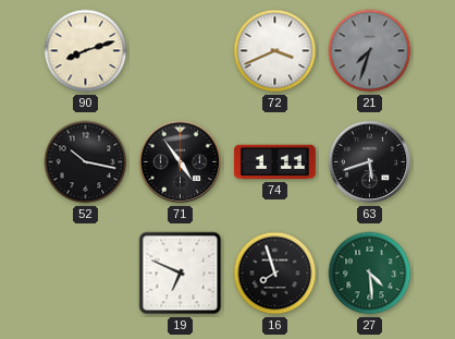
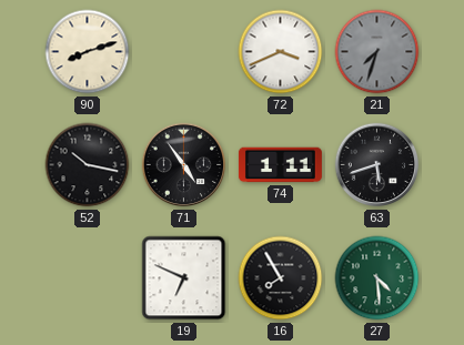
16: 7:57 -> 7:55 (281, 278)
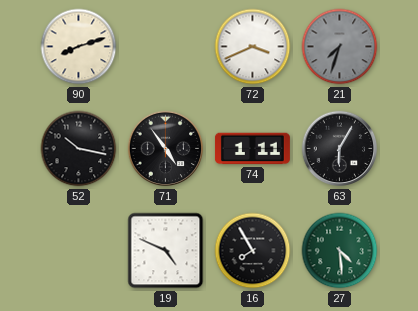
63: 5:42 -> 6:05 (340, 149)
19: 6:49 -> 4:49 (166, 251)
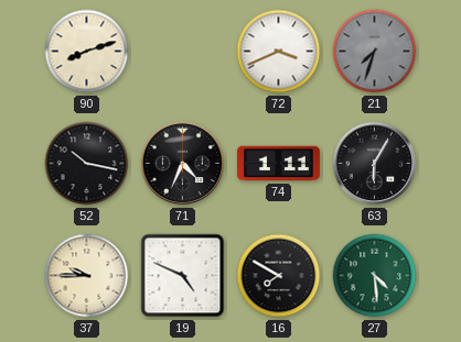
71: 4:54 -> 4:34 (183, 164)
37: none -> 9:45 (87, 276)
16: 7:55 -> 7:50 (279, 276)
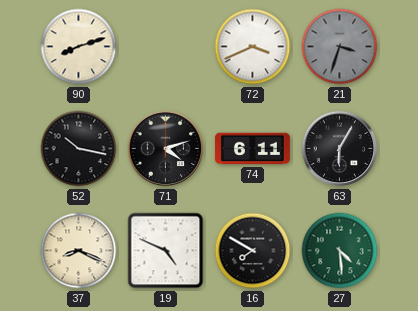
21: 7:33 -> 3:33 (340, 47)
71: 4:34 -> 4:12 (166, 149)
74: 1:11 -> 6:11 (252, 149)
37: 9:45 -> 8:19 (79, 251)
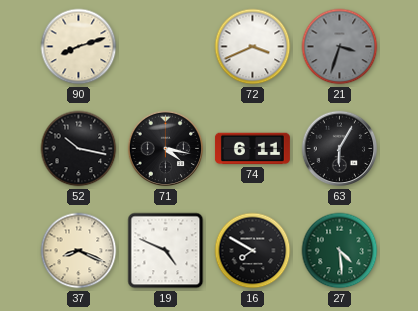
71: 4:12 -> 4:17 (166, 149)
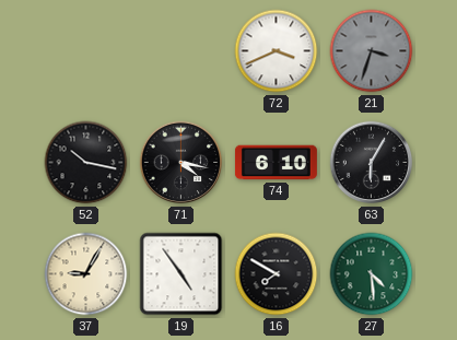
90: 8:12 -> none (79, 47)
74: 6:11 -> 6:10 (276, 163)
37: 8:19 -> 9:05 (86, 274)
19: 4:49 -> 4:54 (181, 274)
